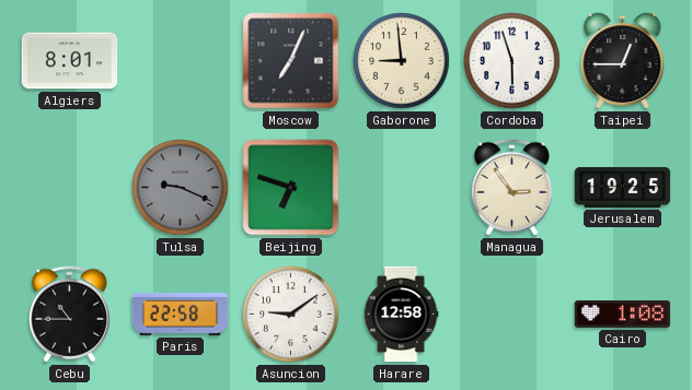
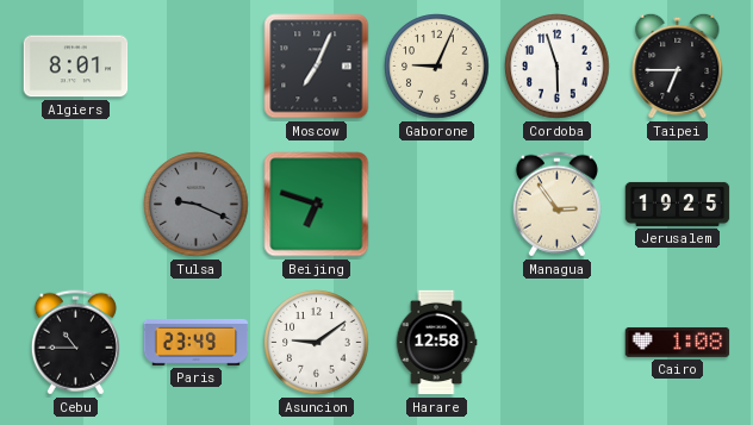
Gaborone: 8:59 -> 9:04 (437, 67)
Taipei: 12:45 -> 6:45 (678, 65)
Paris: 22:58 -> 23:49 (197, 343)
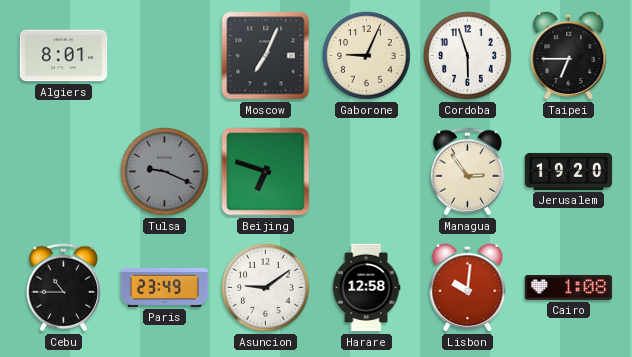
Jerusalem: 19:25 -> 19:20 (569, 171)
Lisbon: none -> 10:01 (468, 287)
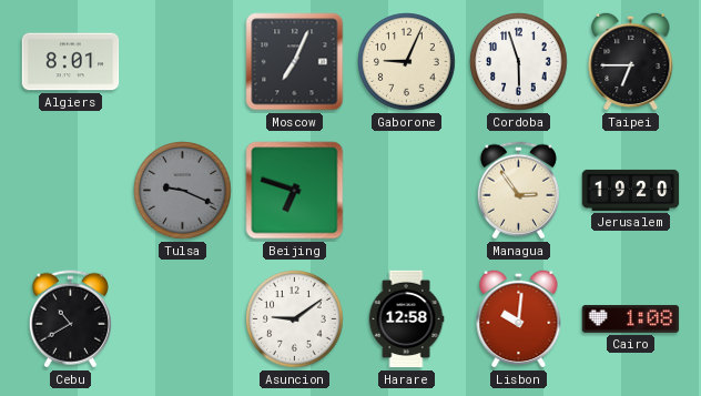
Cebu: 10:45 -> 10:40 (70, 319)
Paris: 23:49 -> none (165, 288)
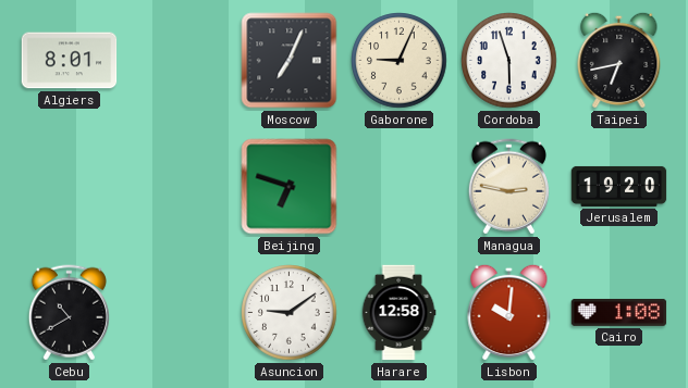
Taipei: 6:45 -> 6:43 (619, 60)
Tulsa: 9:19 -> none (183, 191)
Managua: 2:54 -> 2:47 (508, 187)
